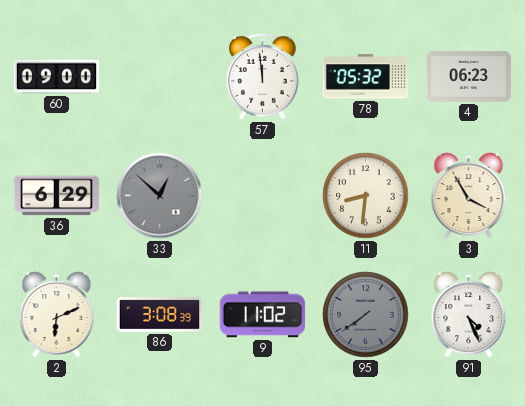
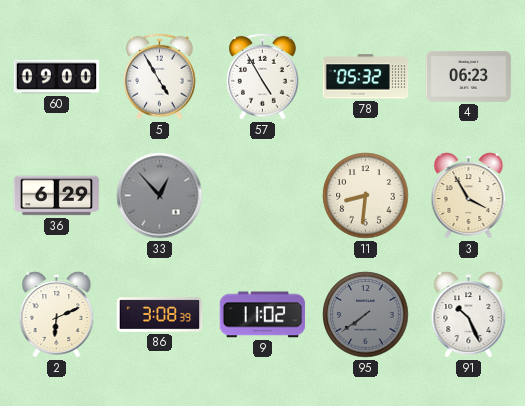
5: none -> 4:55 (160, 76)
57: 11:59 -> 4:55 (263, 76)
33: 12:52 -> 12:53 (160, 196)
91: 4:26 -> 10:26 (469, 315)
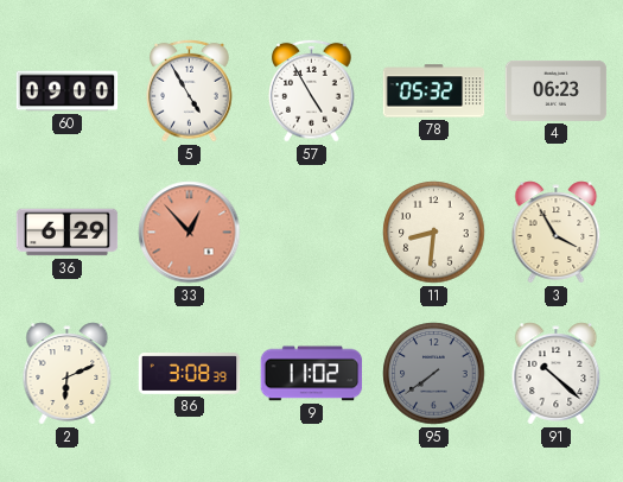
33 dial: grey -> salmon (190, 233)
91: 10:26 -> 10:22 (557, 374)
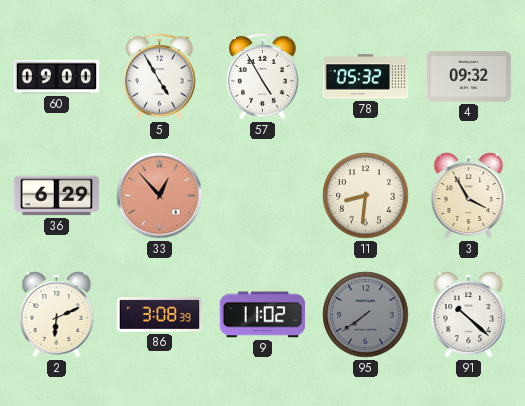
4: 06:23 -> 09:32 (469, 76)
